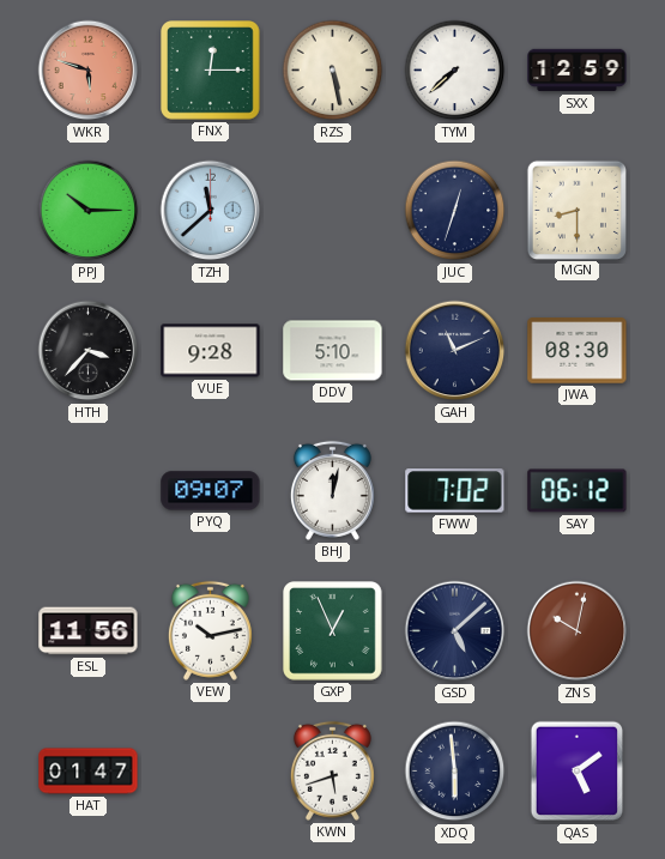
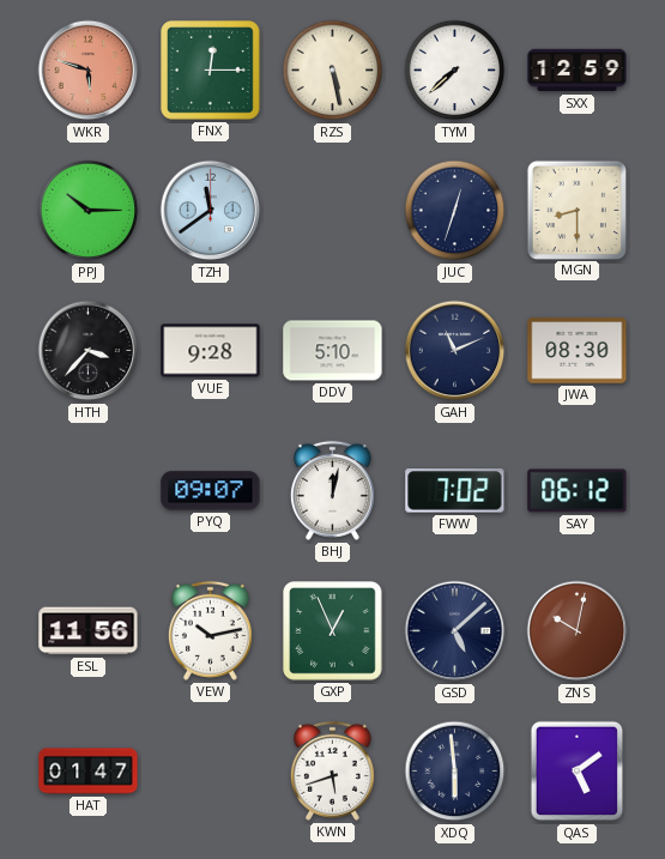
TZH: 11:38 -> 11:39 (211, 211)
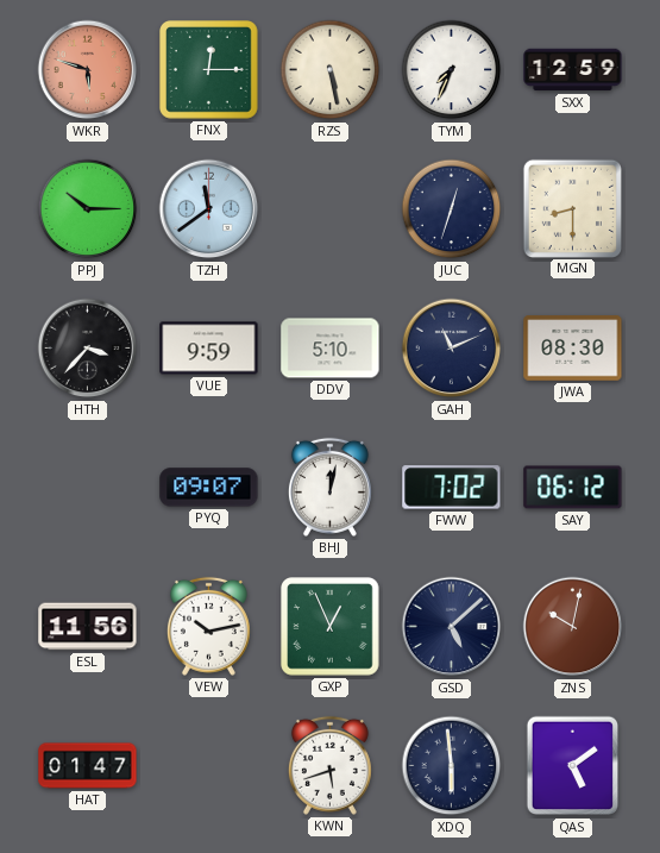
TYM: 7:38 -> 7:34 (452, 70)
VUE: 9:28 -> 9:59 (209, 349)
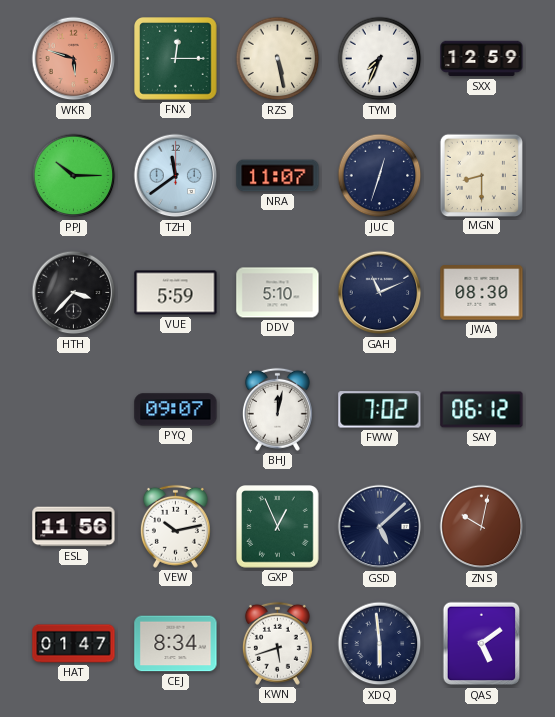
NRA: none -> 11:07 (278, 176)
VUE: 9:59 -> 5:59 (176, 293)
CEJ: none -> 8:34 (176, 644)
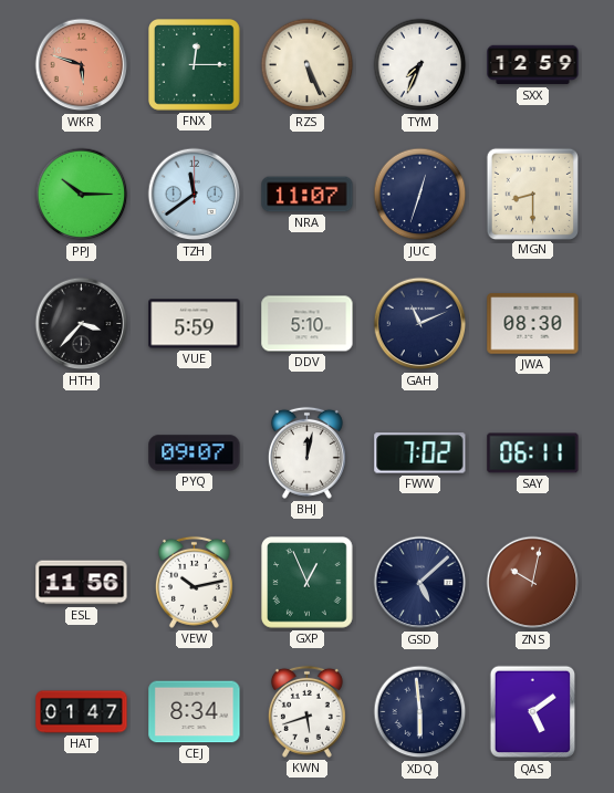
RZS: 5:28 -> 5:26 (308, 65)
SAY: 06:12 -> 06:11 (533, 453)
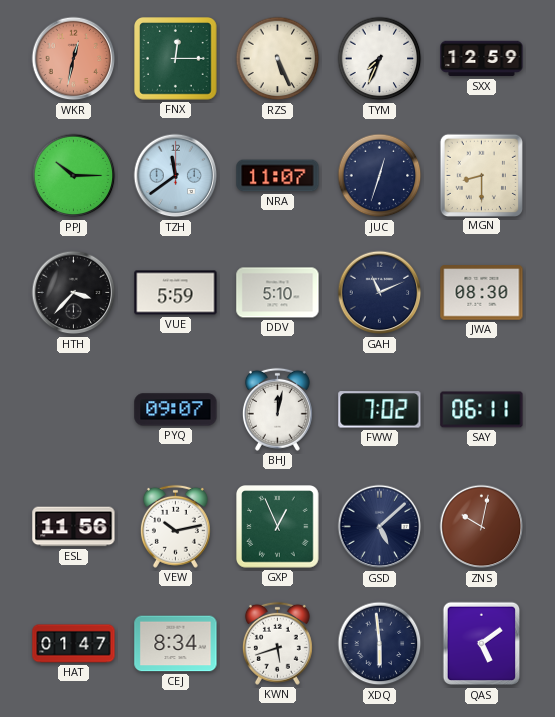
WKR: 5:48 -> 12:32 (74, 59)
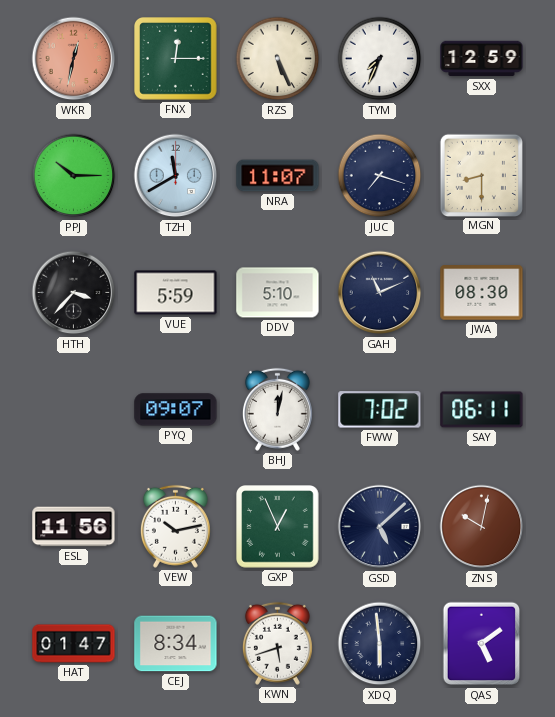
TZH: 11:39 -> 11:40 (176, 176)
JUC: 12:33 -> 7:18 (380, 176)
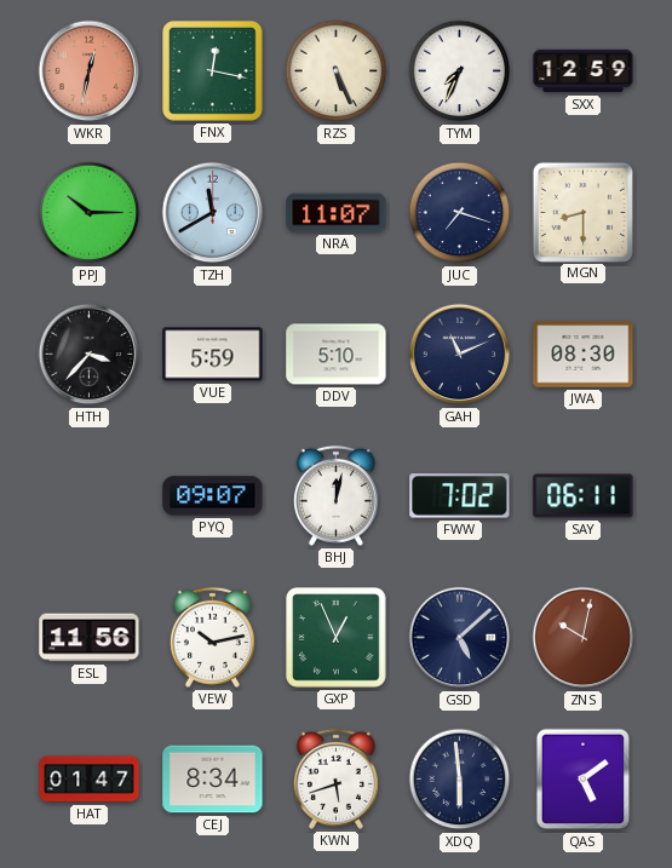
FNX: 12:15 -> 12:17 (213, 71)
